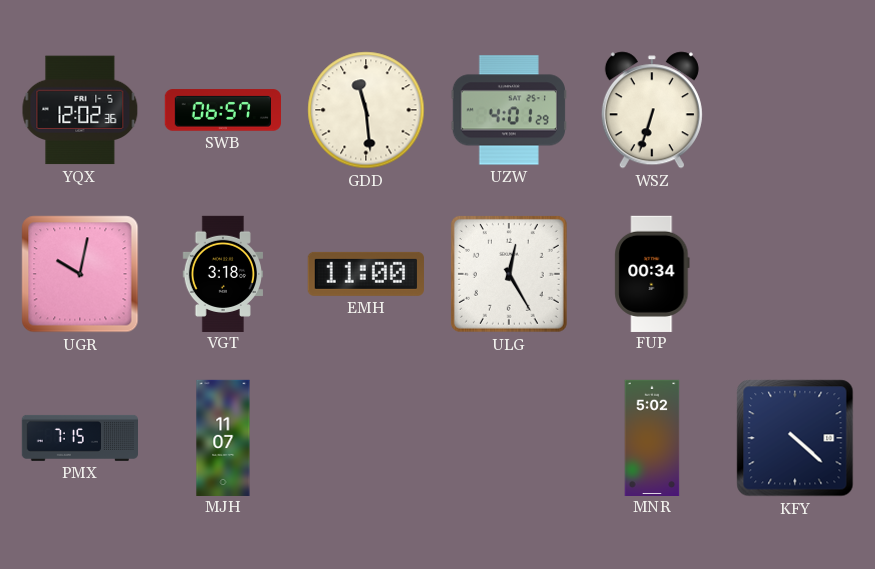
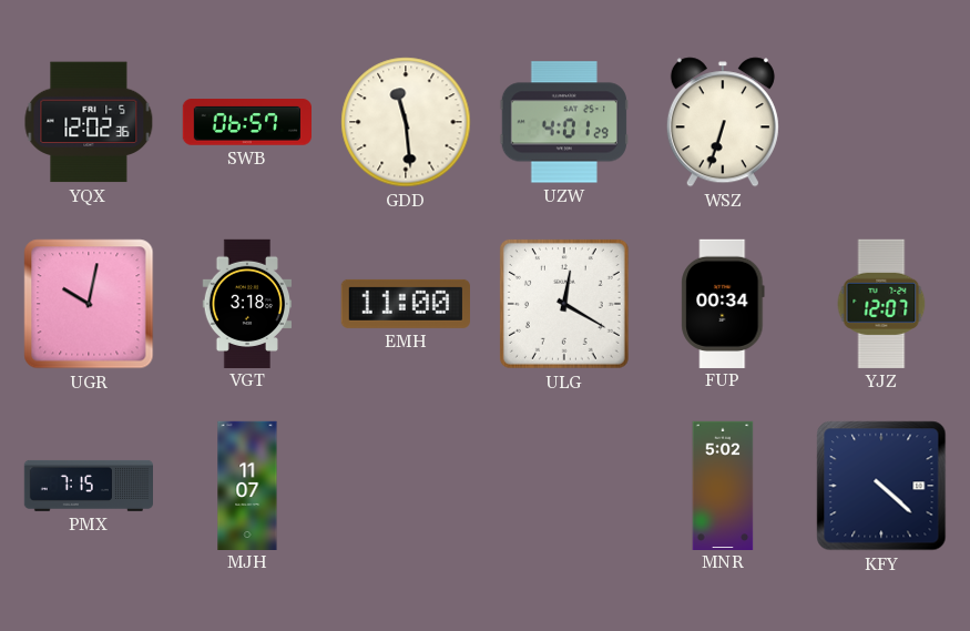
ULG: 12:25 -> 12:20 (564, 304)
YJZ: none -> 12:07 (881, 304)
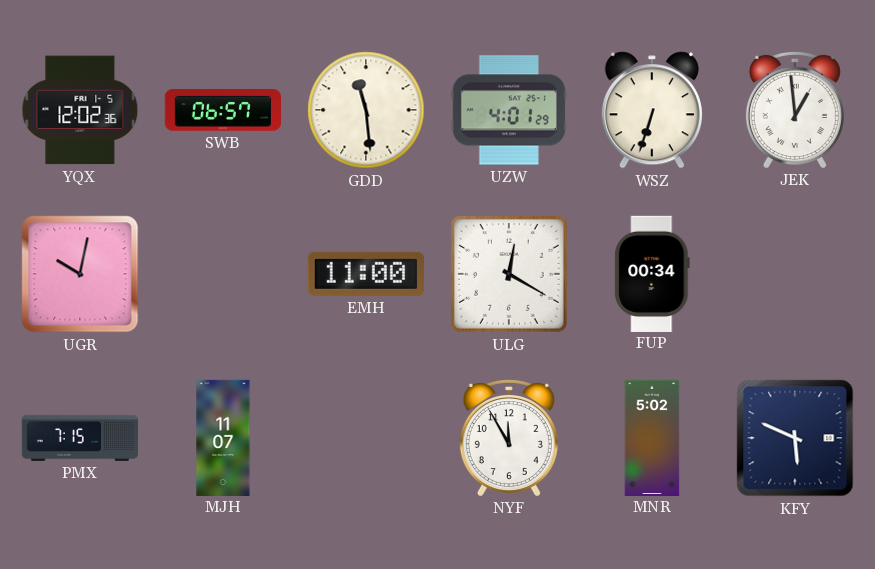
JEK: none -> 12:59 (795, 109)
VGT: 3:18 -> none (247, 303)
YJZ: 12:07 -> none (881, 304)
NYF: none -> 11:55 (509, 437)
KFY: 4:22 -> 5:49 (795, 438)
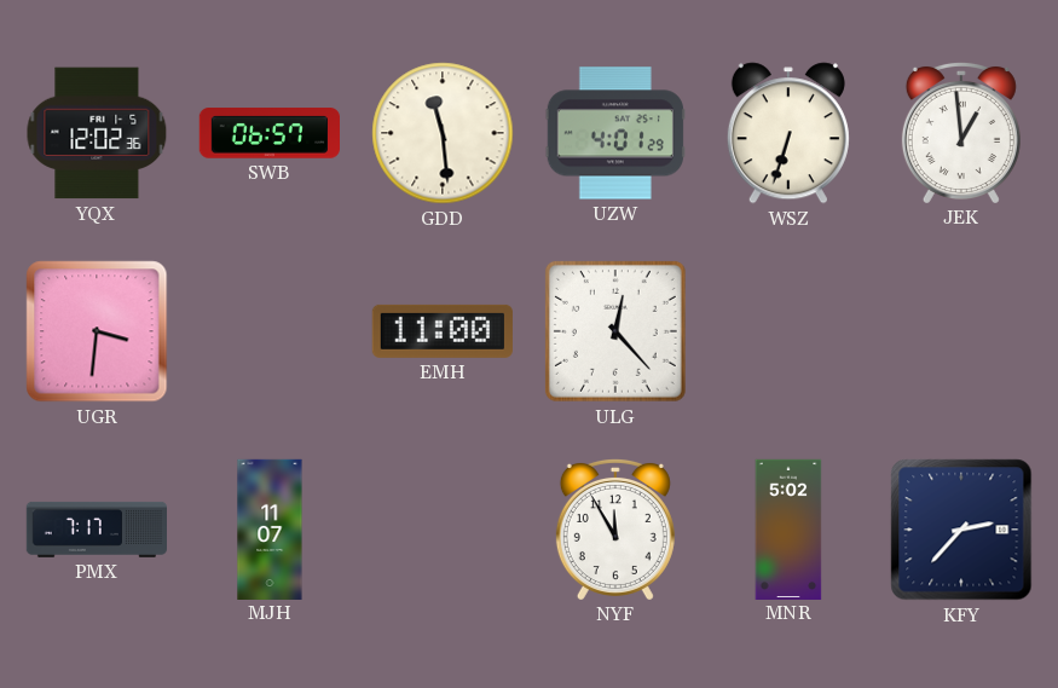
UGR: 10:02 -> 3:31 (97, 331)
ULG: 12:20 -> 12:23 (615, 331)
FUP: 00:34 -> none (652, 273)
PMX: 7:15 -> 7:17 (96, 530)
KFY: 5:49 -> 2:37 (961, 530)
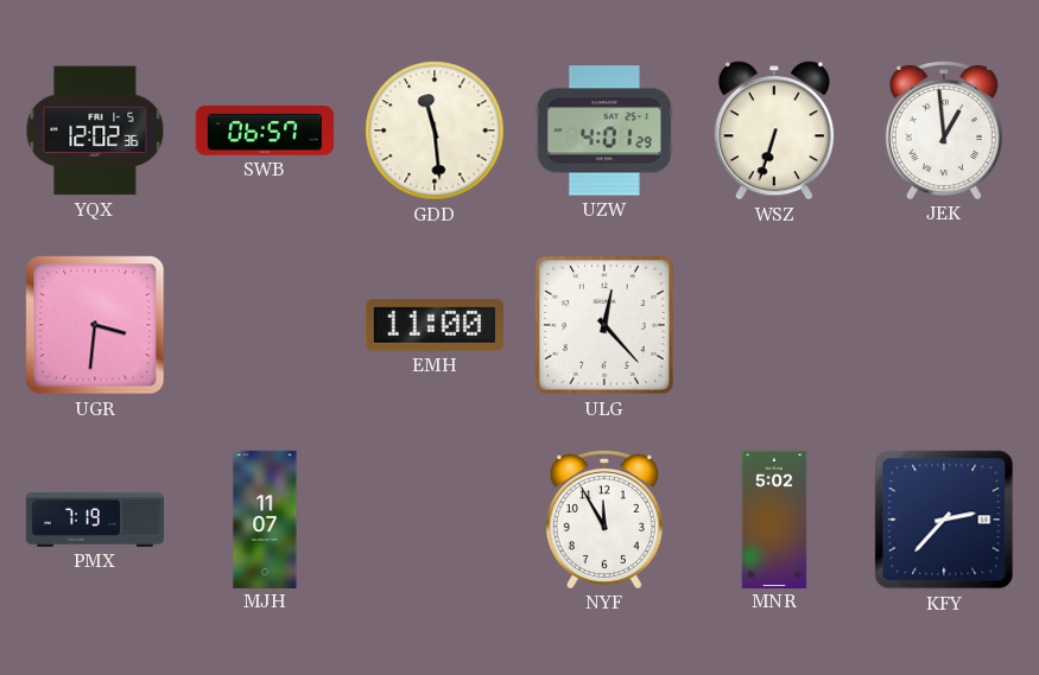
PMX: 7:17 -> 7:19 (94, 520)
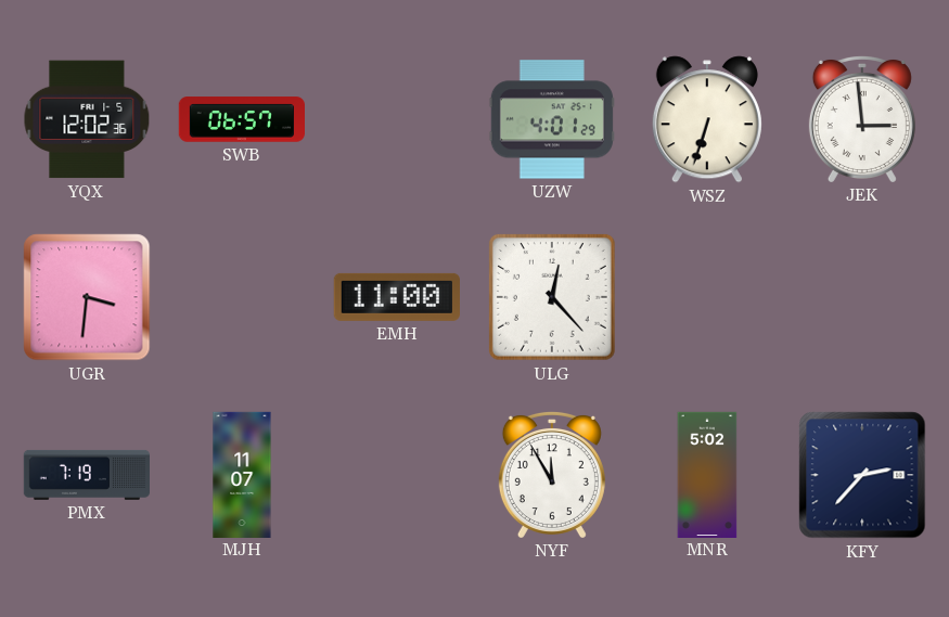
GDD: 11:29 -> none (435, 130)
JEK: 12:59 -> 2:59 (862, 118)
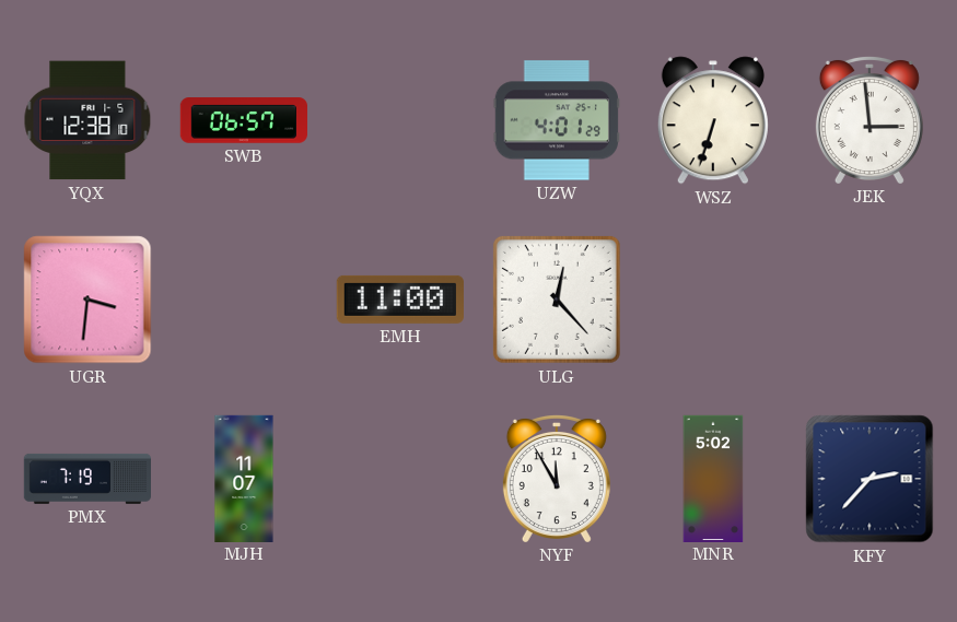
YQX: 12:02 -> 12:38 (87, 120)
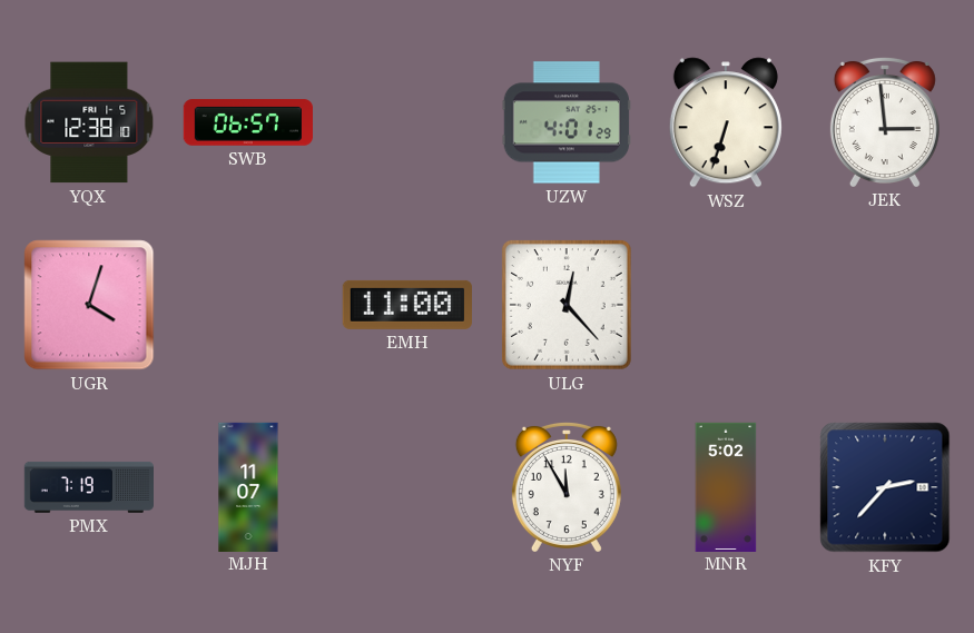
UGR: 3:31 -> 4:03 (89, 305)
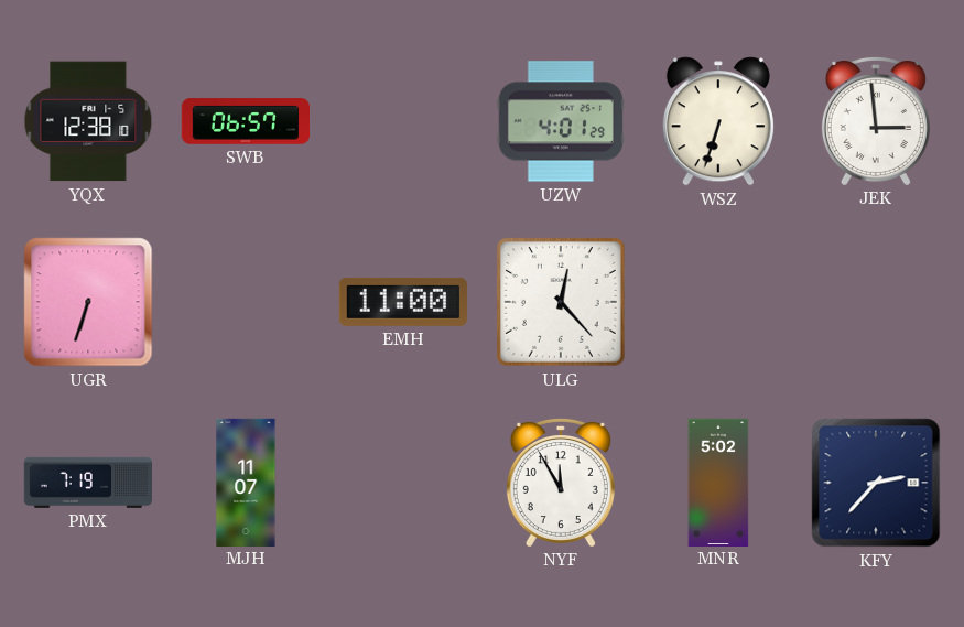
UGR: 4:03 -> 6:33 (88, 302)
